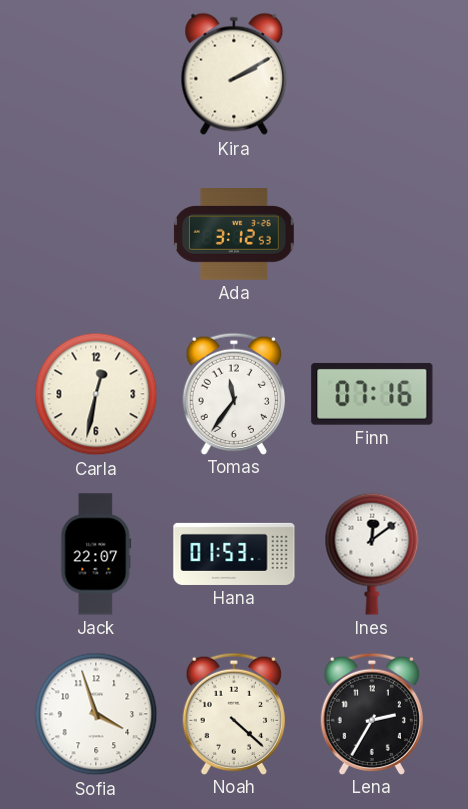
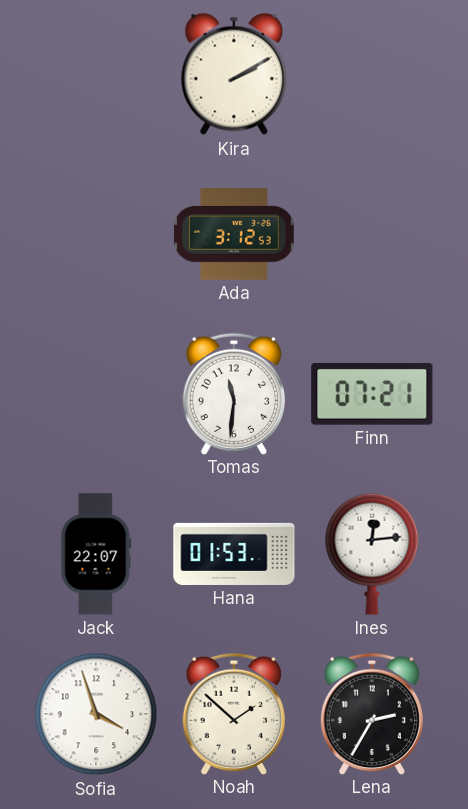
Carla: 12:32 -> none (96, 394)
Tomas: 11:36 -> 11:31 (233, 393)
Finn: 07:16 -> 07:21 (372, 394)
Ines: 12:09 -> 12:14 (372, 554)
Noah: 4:22 -> 1:52 (233, 713)
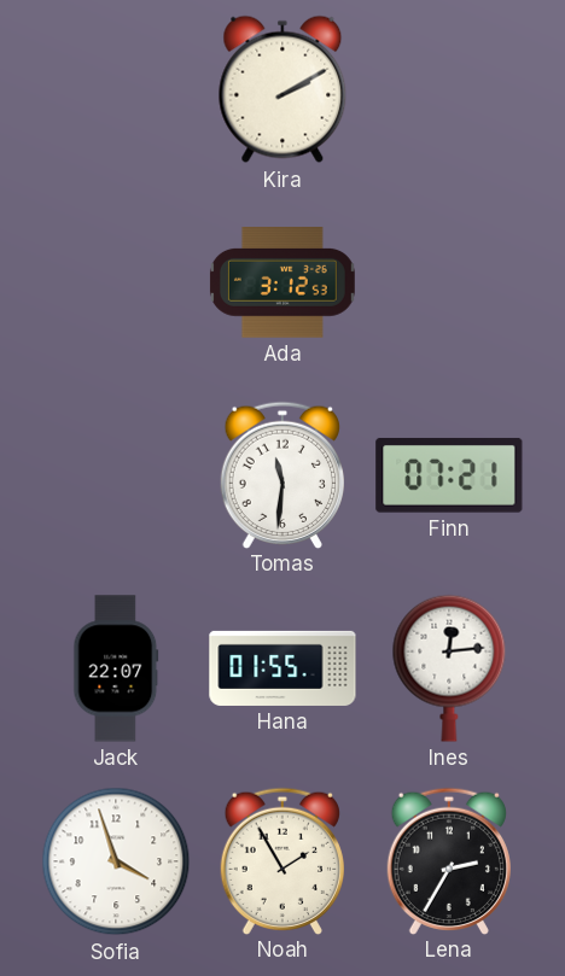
Hana: 01:53 -> 01:55 (282, 668)
Noah: 1:52 -> 1:55 (281, 860)
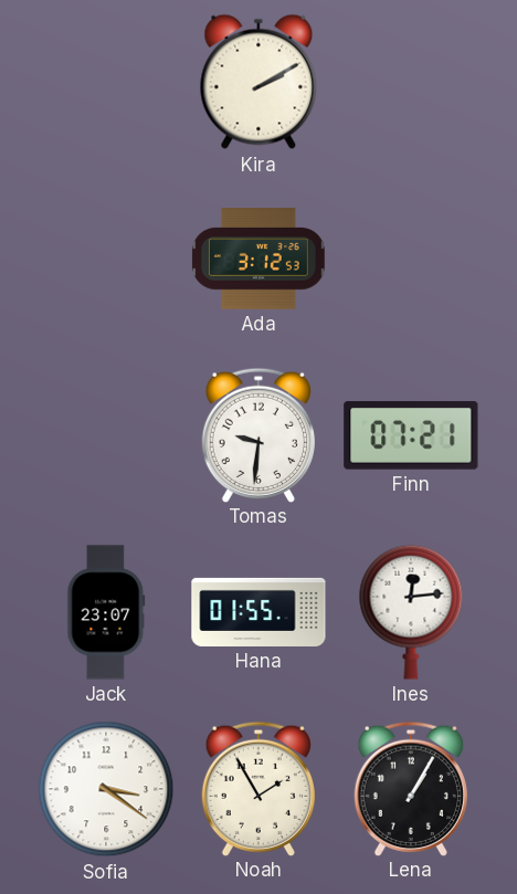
Tomas: 11:31 -> 9:31 (257, 434)
Jack: 22:07 -> 23:07 (106, 612)
Sofia: 3:57 -> 3:21 (106, 789)
Lena: 2:35 -> 1:05 (410, 788)
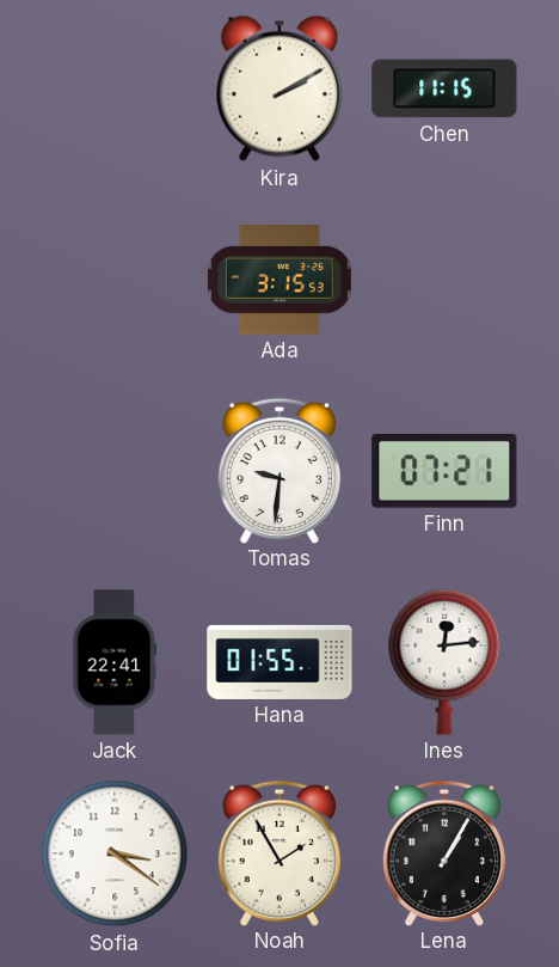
Chen: none -> 11:15 (444, 88)
Ada: 3:12 -> 3:15 (279, 280)
Jack: 23:07 -> 22:41 (115, 662)
